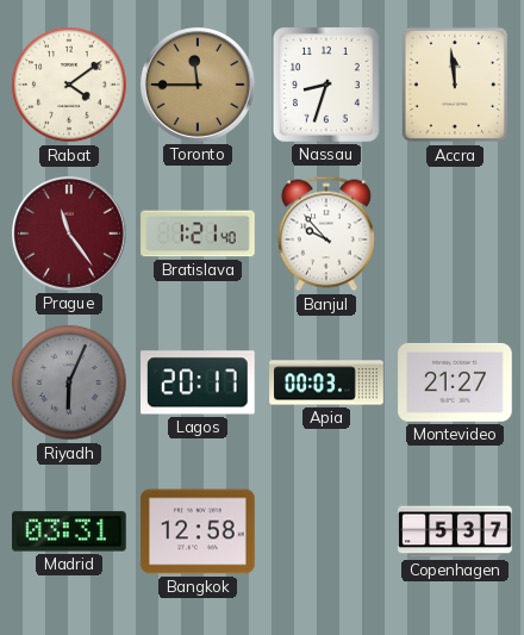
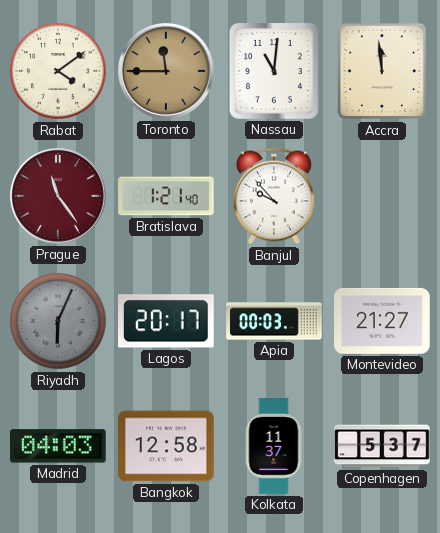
Nassau: 8:33 -> 11:01 (274, 71)
Madrid: 03:31 -> 04:03 (59, 446)
Kolkata: none -> 11:37 (274, 446)
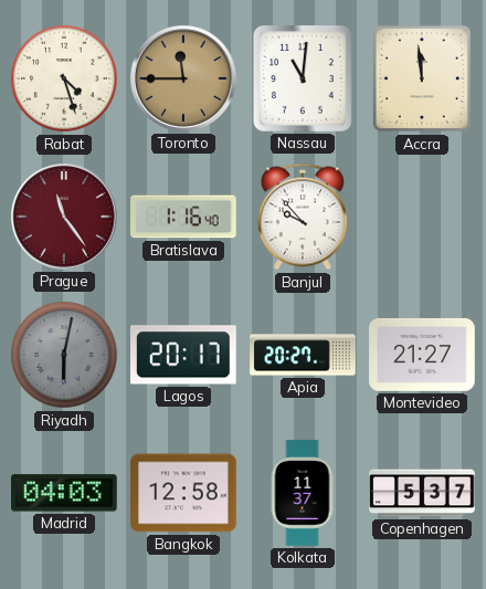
Rabat: 4:09 -> 4:27 (64, 78)
Bratislava: 1:21 -> 1:16 (183, 217)
Riyadh: 6:04 -> 6:02 (64, 355)
Apia: 00:03 -> 20:27 (303, 355)
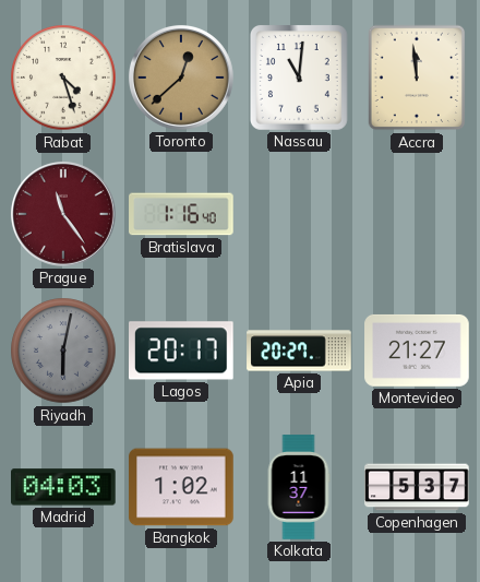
Toronto: 11:45 -> 12:38 (181, 78)
Banjul: 9:53 -> none (303, 217)
Bangkok: 12:58 -> 1:02 (181, 487)
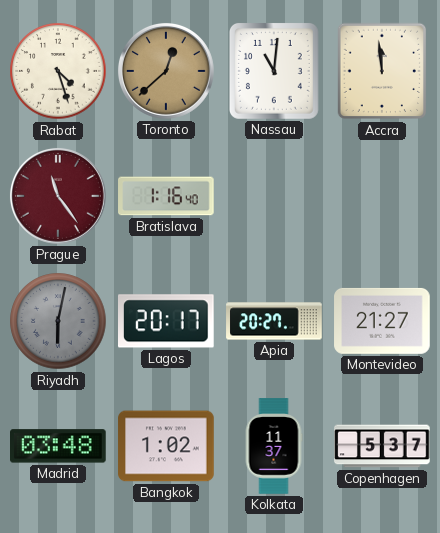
Madrid: 04:03 -> 03:48 (59, 446)
